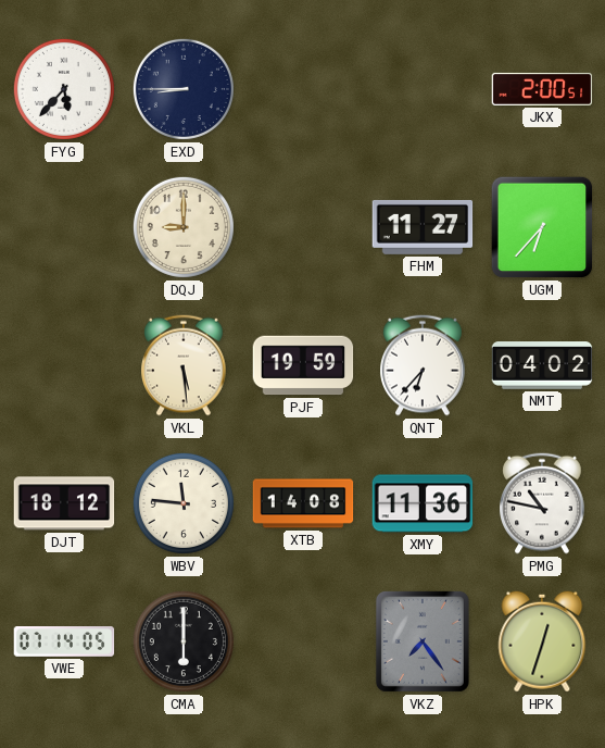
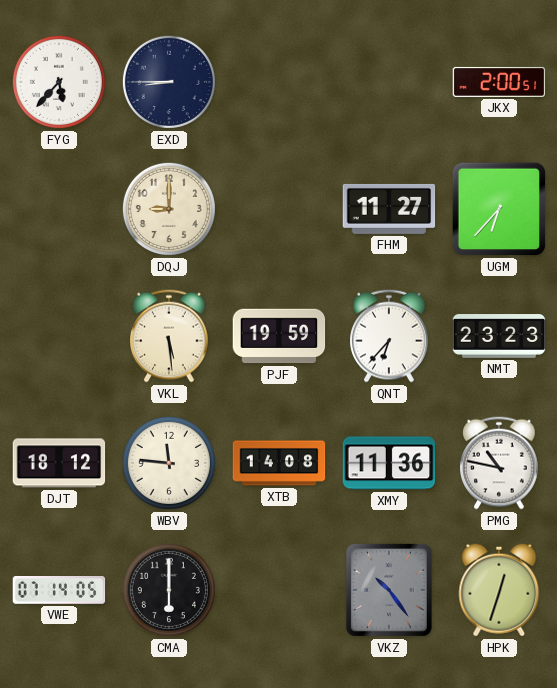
NMT: 04:02 -> 23:23 (499, 336)
VKZ: 7:24 -> 10:24 (389, 590)
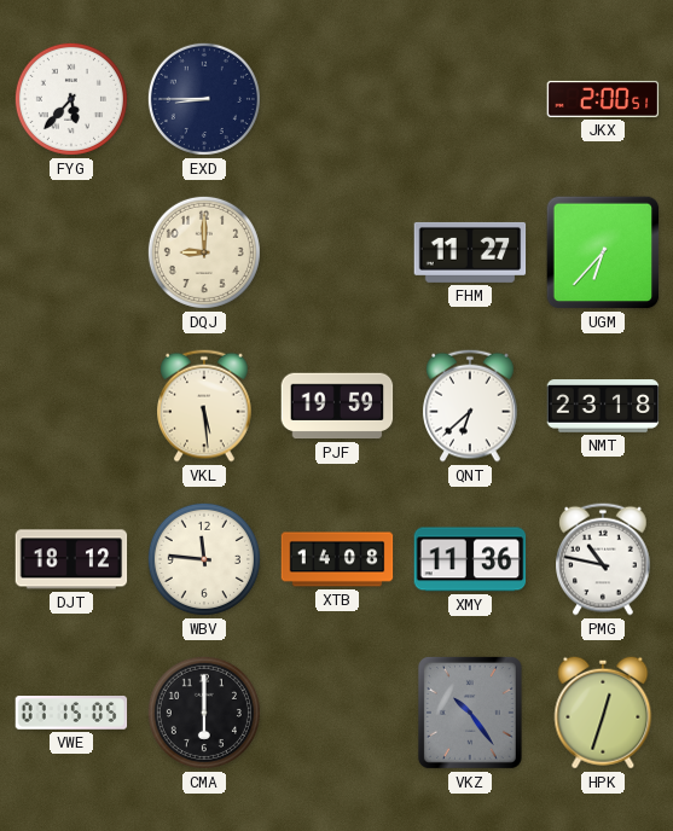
QNT: 6:37 -> 6:38 (470, 406)
NMT: 23:23 -> 23:18 (603, 406)
VWE: 07:14 -> 07:15 (71, 714)
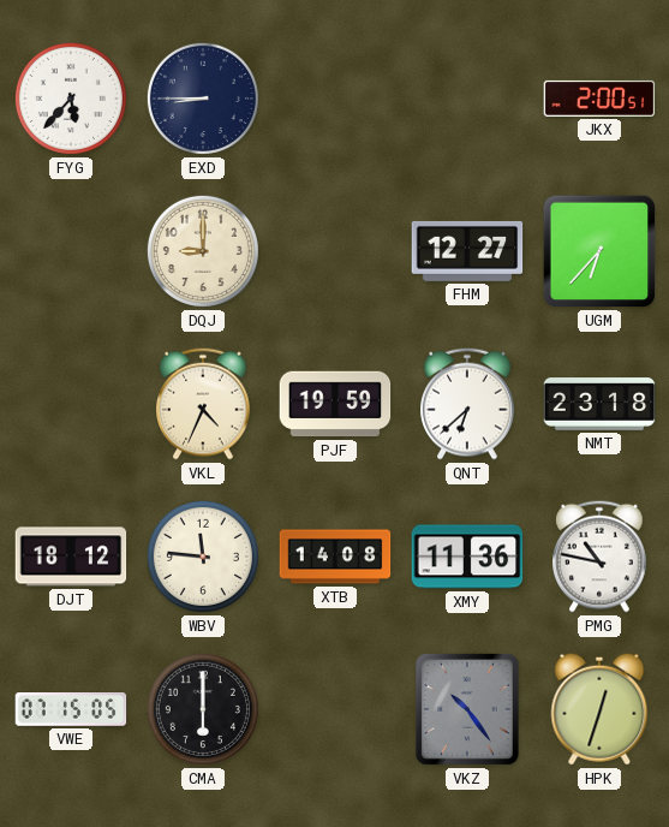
FHM: 11:27 -> 12:27 (467, 251)
VKL: 5:29 -> 4:34 (203, 404)
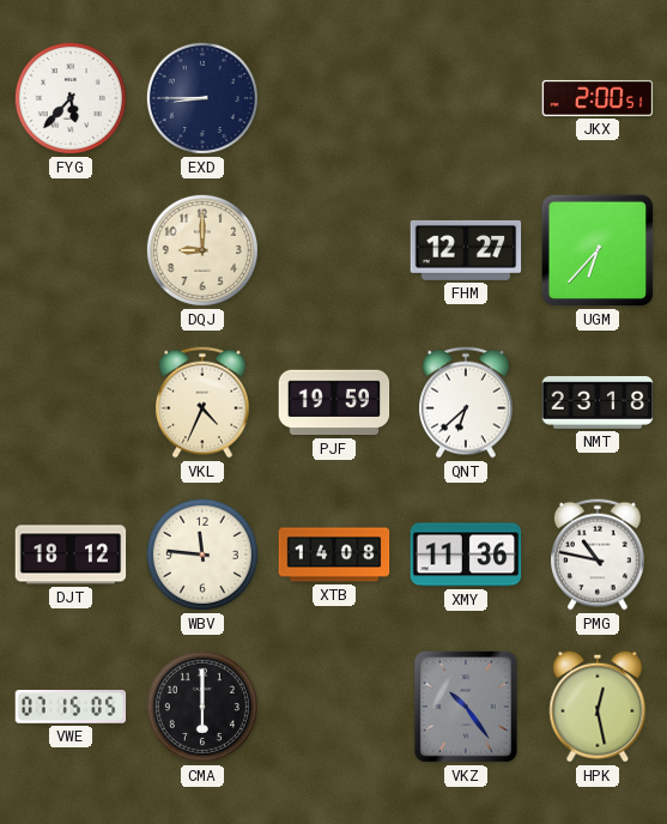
HPK: 12:33 -> 12:28 (598, 707)
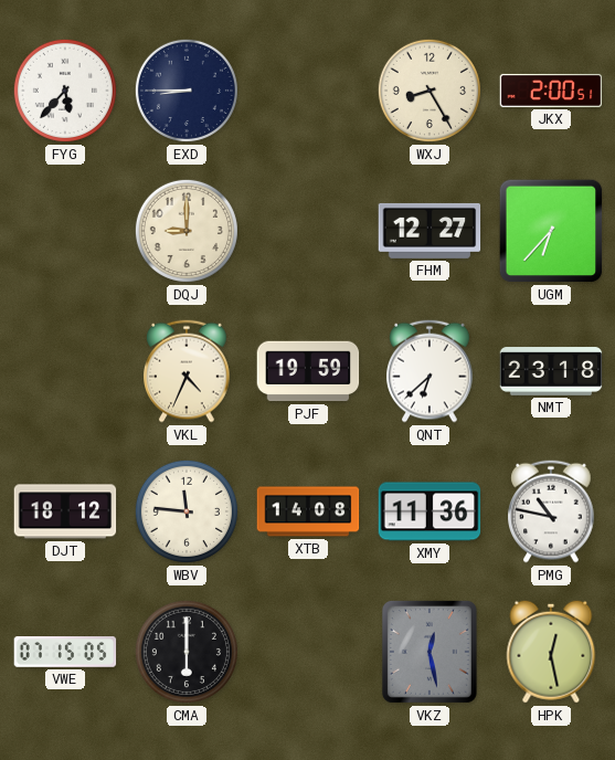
WXJ: none -> 8:25 (430, 91)
VKZ: 10:24 -> 12:28 (430, 652)
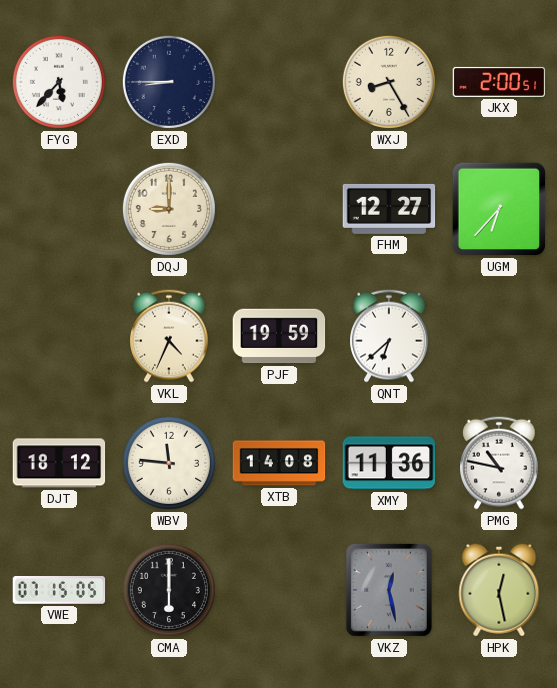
NMT: 23:18 -> none (551, 371)
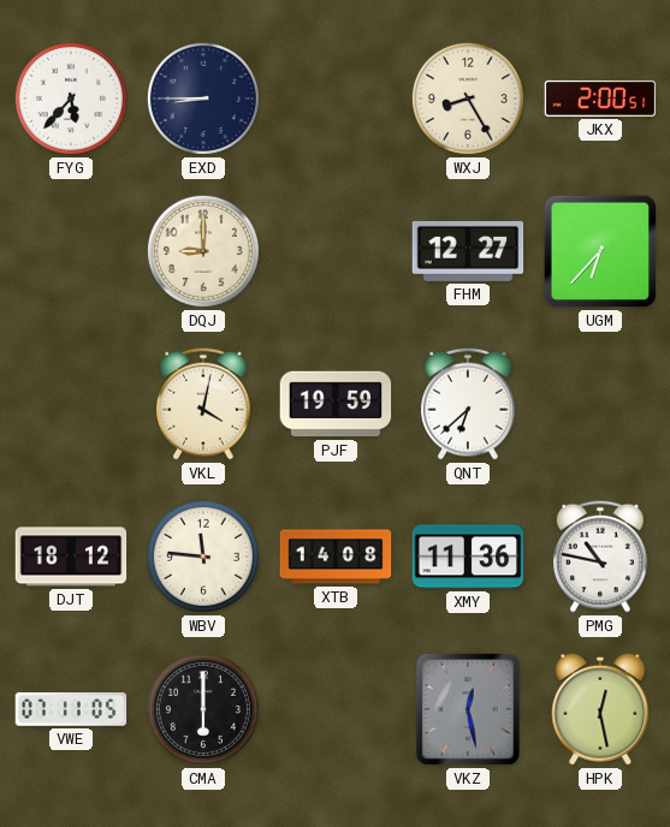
VKL: 4:34 -> 4:02 (203, 404)
VWE: 07:15 -> 07:11 (71, 710)
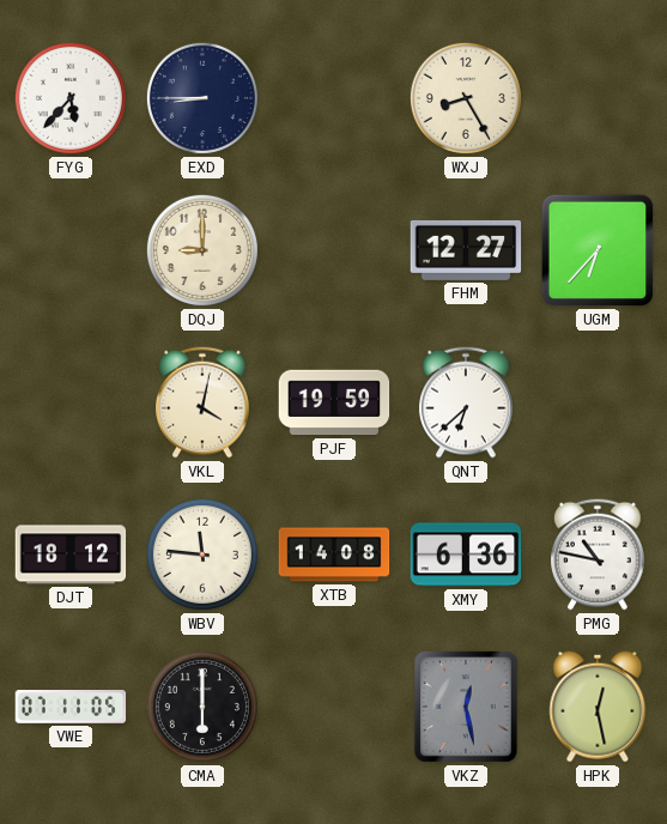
JKX: 2:00 -> none (600, 99)
XMY: 11:36 -> 6:36 (466, 555)
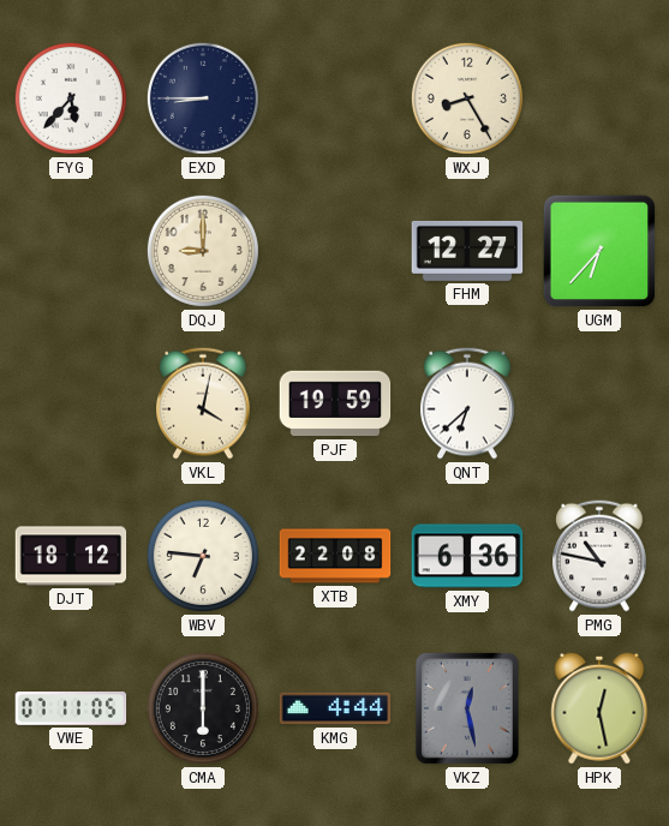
WBV: 11:46 -> 6:46 (203, 556)
XTB: 14:08 -> 22:08 (335, 556)
KMG: none -> 4:44 (335, 708)
